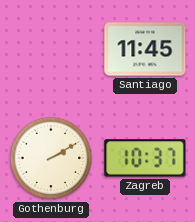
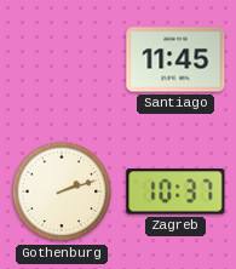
Gothenburg: 2:10 -> 2:12 (62, 191)
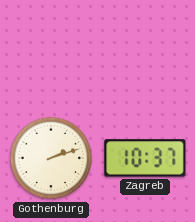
Santiago: 11:45 -> none (175, 59)
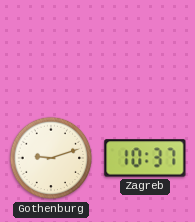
Gothenburg: 2:12 -> 9:12 (51, 158)
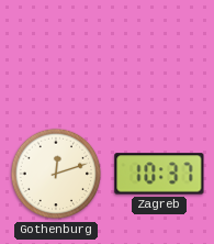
Gothenburg: 9:12 -> 12:12 (56, 174)
